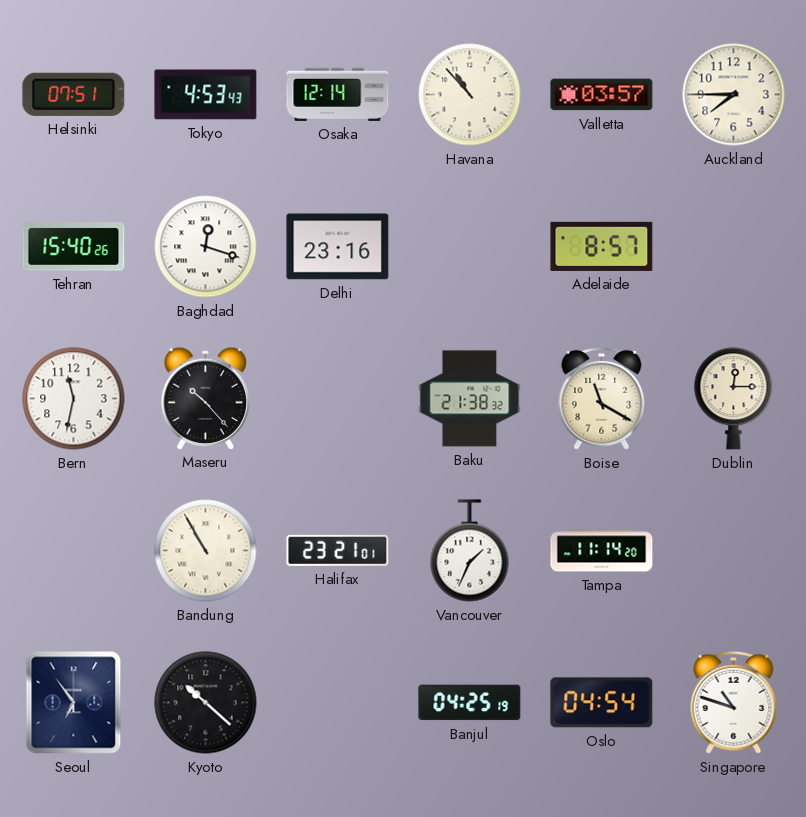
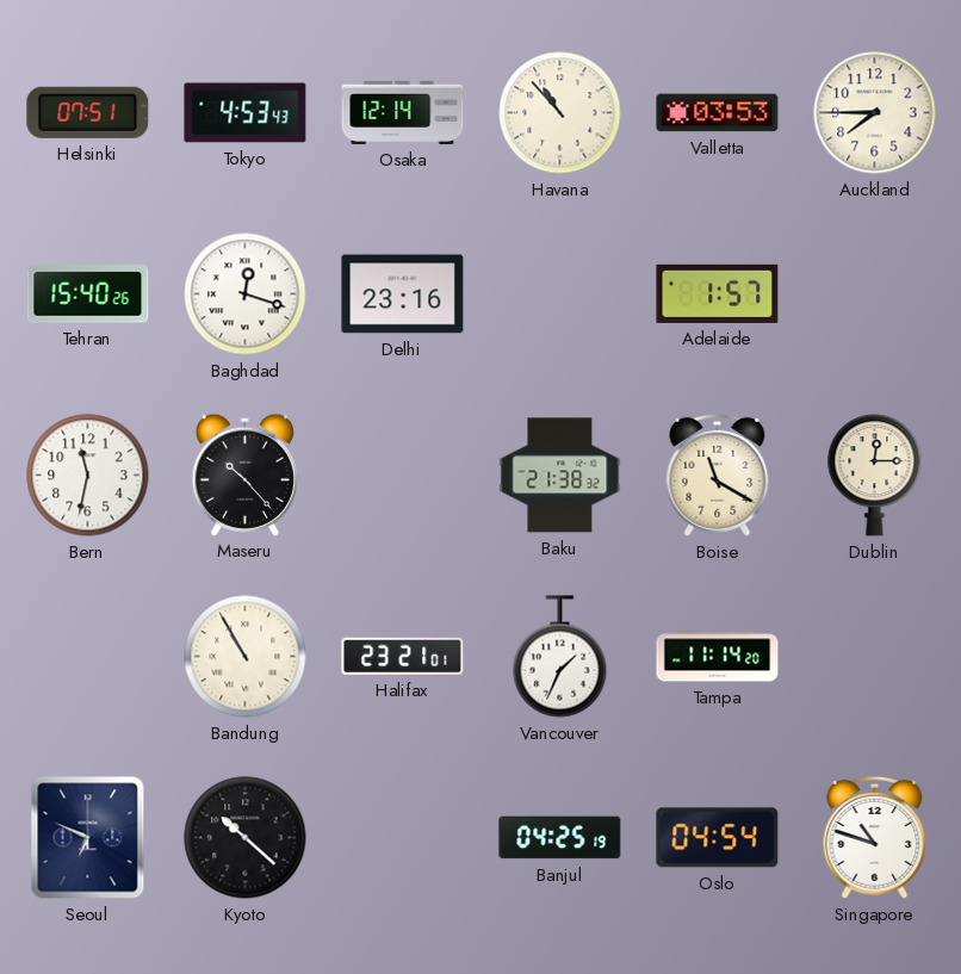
Valletta: 03:57 -> 03:53 (718, 113)
Adelaide: 8:57 -> 1:57 (718, 293)
Seoul: 6:54 -> 6:49 (88, 838)
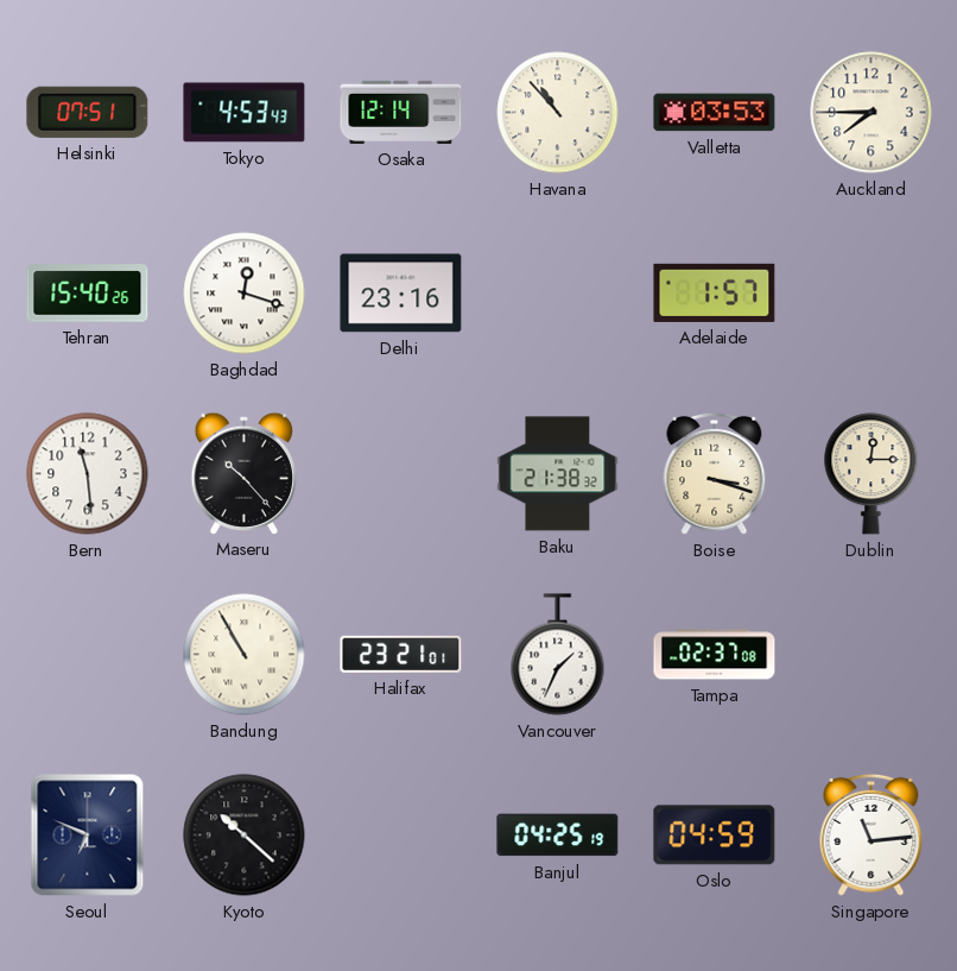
Bern: 11:32 -> 11:29 (88, 474)
Boise: 11:20 -> 3:18 (715, 473)
Tampa: 11:14 -> 02:37 (715, 655)
Oslo: 04:54 -> 04:59 (715, 836)
Singapore: 10:48 -> 11:14 (872, 834)
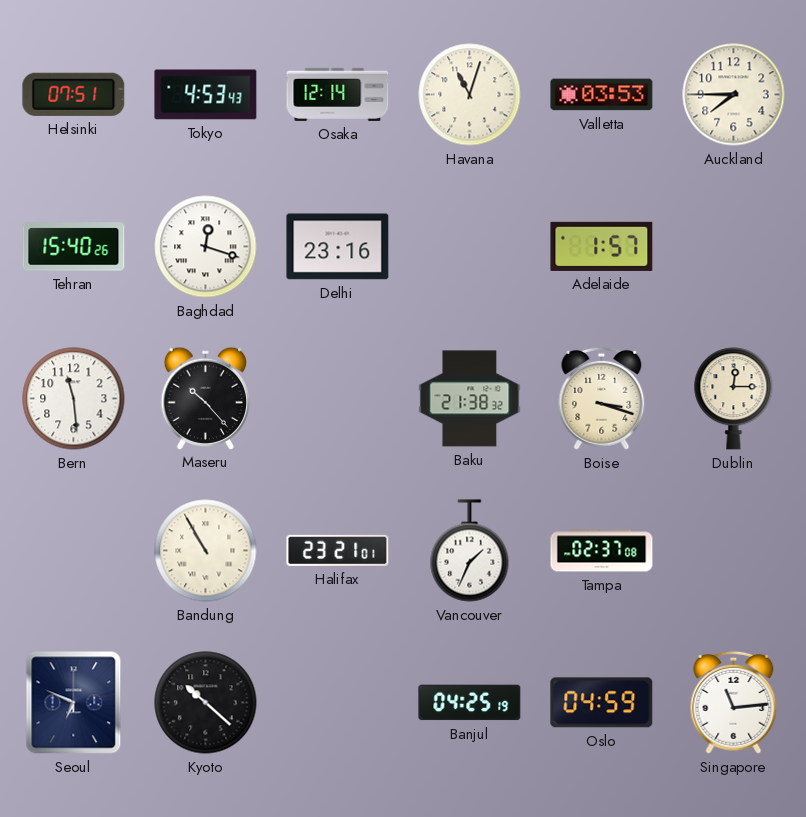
Havana: 10:53 -> 11:03 (470, 95)
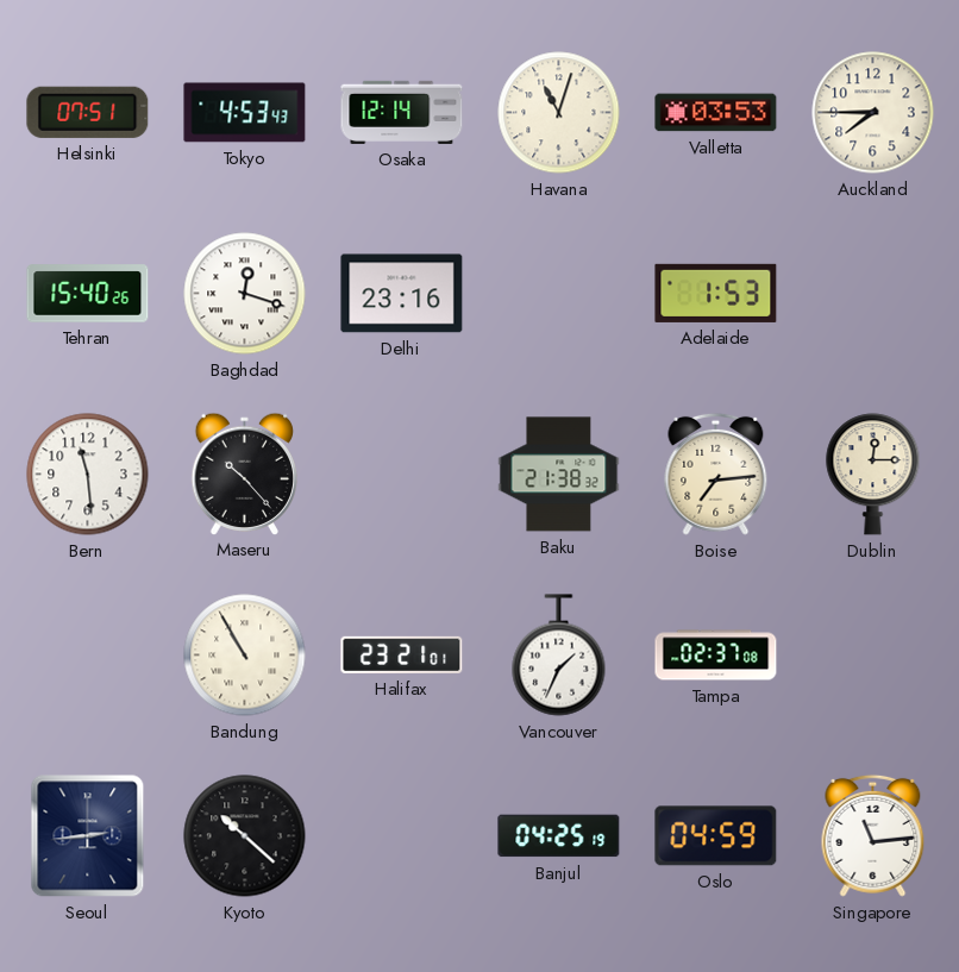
Adelaide: 1:57 -> 1:53 (716, 293)
Boise: 3:18 -> 7:14 (716, 474)
Seoul: 6:49 -> 2:44 (88, 836)
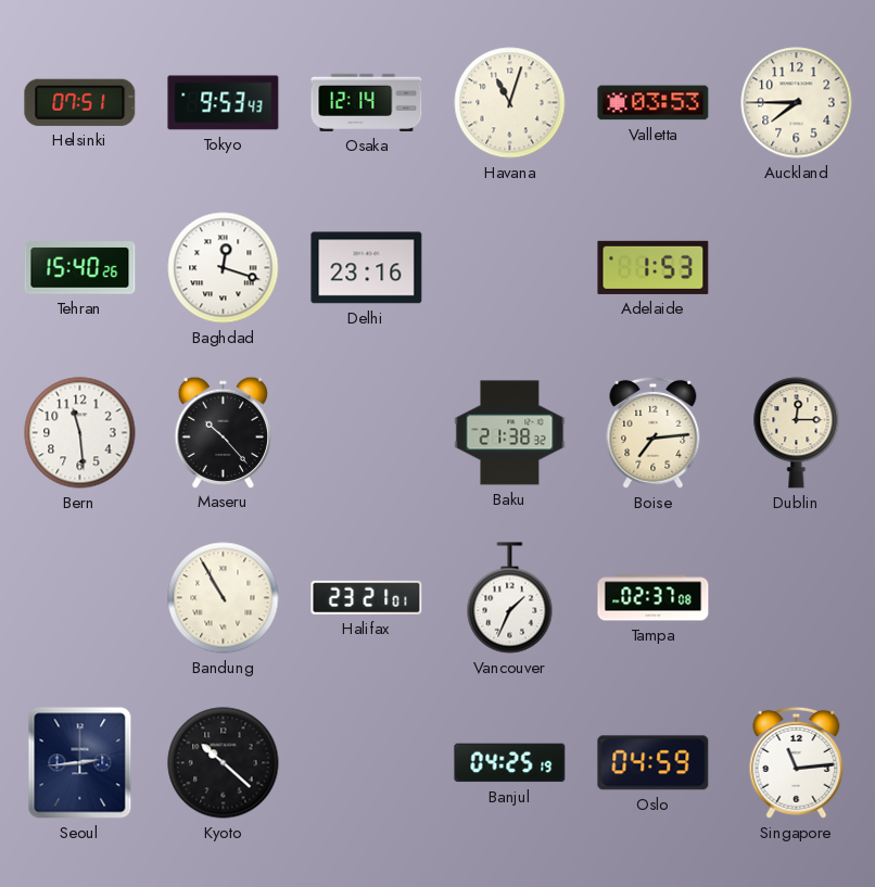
Tokyo: 4:53 -> 9:53 (224, 103)
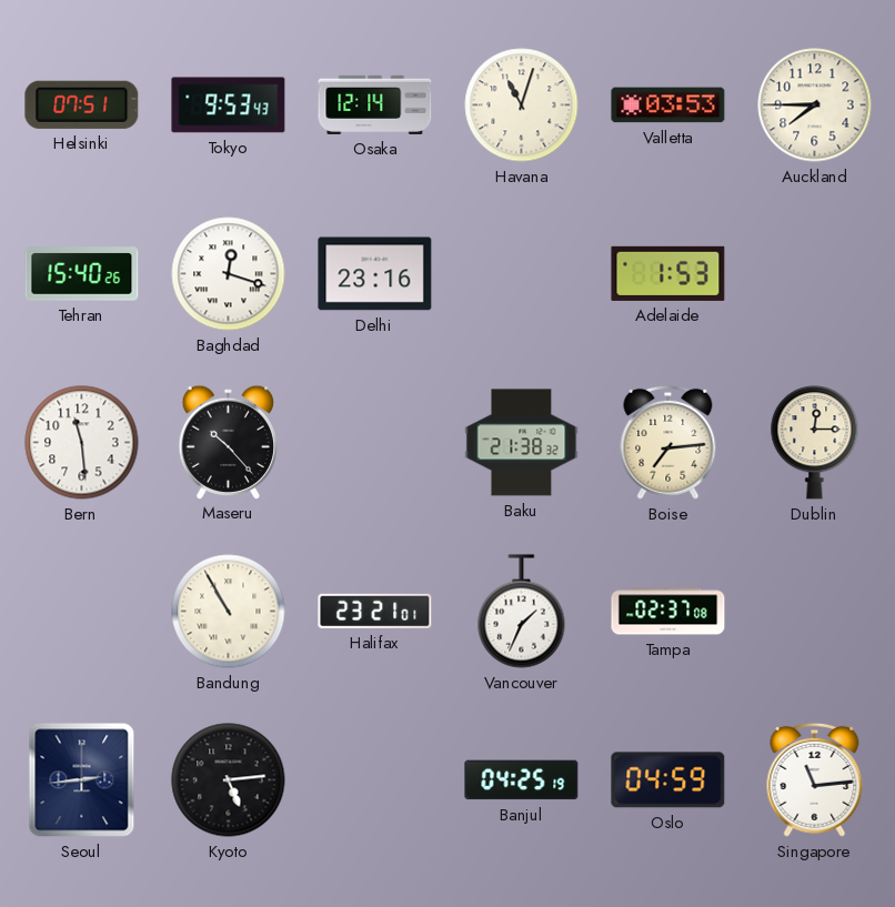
Kyoto: 10:22 -> 5:14 (229, 780)
